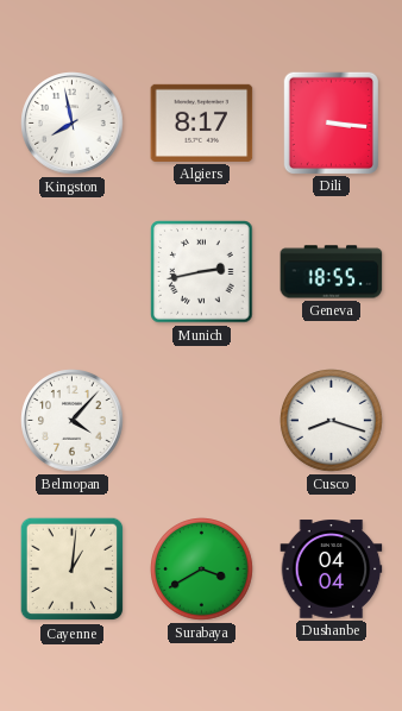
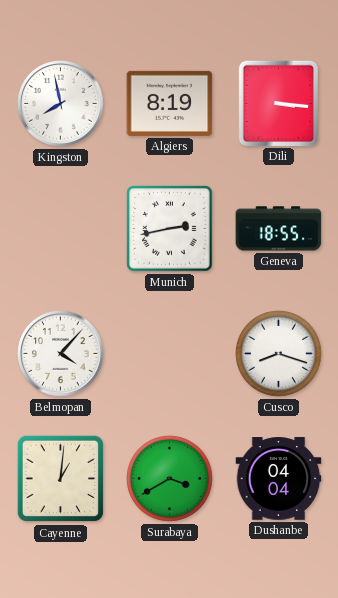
Algiers: 8:17 -> 8:19 (170, 103)
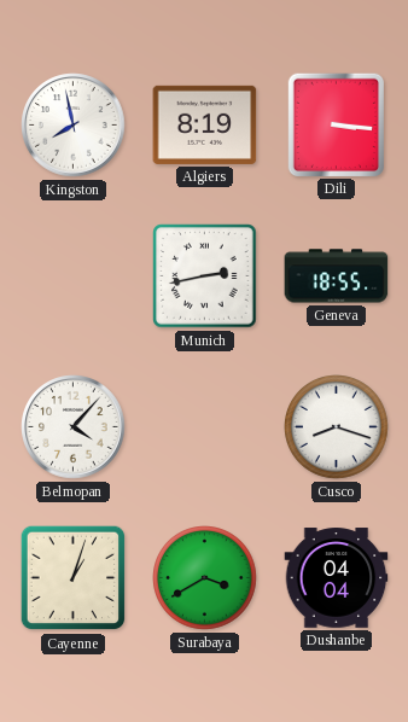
Cayenne: 1:01 -> 1:03 (74, 578)
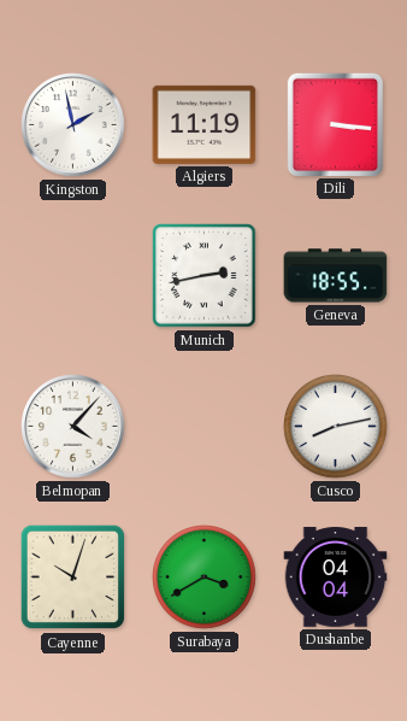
Kingston: 7:58 -> 1:58 (73, 125)
Algiers: 8:19 -> 11:19 (205, 124)
Cusco: 8:18 -> 8:13 (336, 427)
Cayenne: 1:03 -> 10:03 (73, 578)
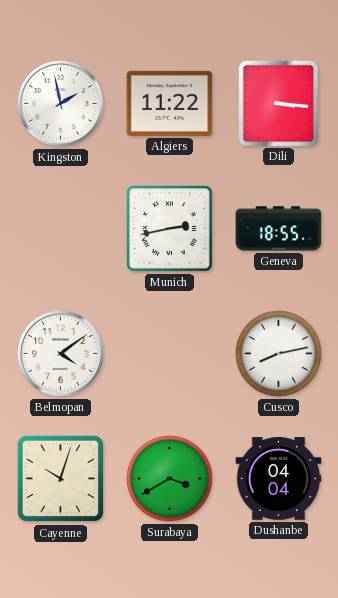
Algiers: 11:19 -> 11:22 (170, 103)
Belmopan: 4:07 -> 4:09 (61, 354)
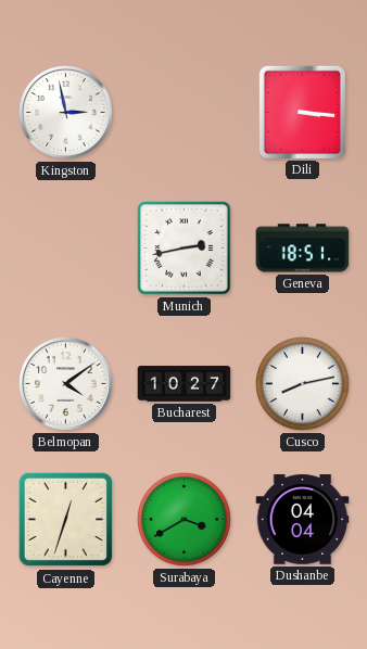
Kingston: 1:58 -> 2:58 (66, 113)
Algiers: 11:22 -> none (170, 103)
Geneva: 18:55 -> 18:51 (303, 249)
Bucharest: none -> 10:27 (185, 384)
Cayenne: 10:03 -> 12:33 (66, 520)
